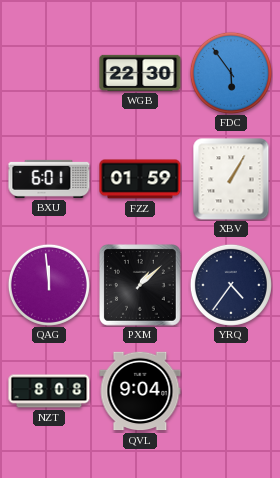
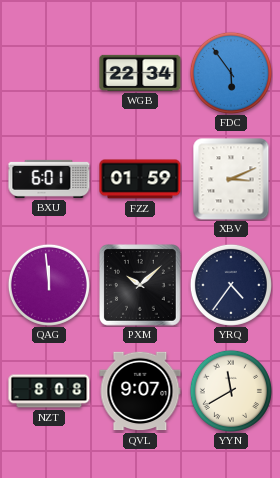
WGB: 22:30 -> 22:34 (140, 73)
XBV: 1:05 -> 3:11 (231, 179)
PXM: 1:08 -> 10:08 (141, 286)
QVL: 9:04 -> 9:07 (140, 391)
YYN: none -> 11:40 (231, 391)
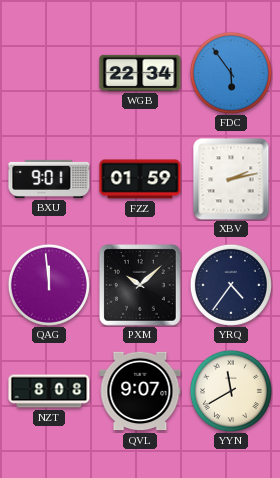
BXU: 6:01 -> 9:01 (49, 179)
XBV: 3:11 -> 2:13 (231, 179)
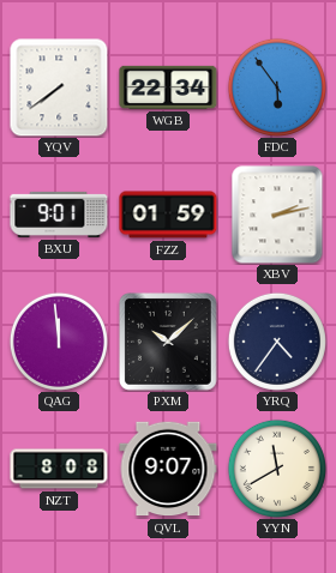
YQV: none -> 7:39 (59, 88)
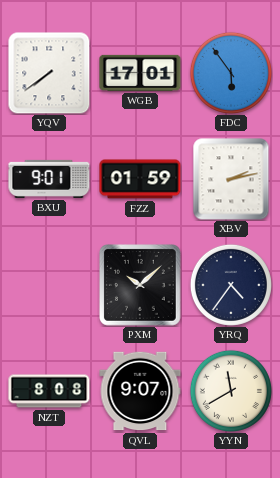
WGB: 22:34 -> 17:01 (140, 73)
QAG: 11:59 -> none (59, 342)
